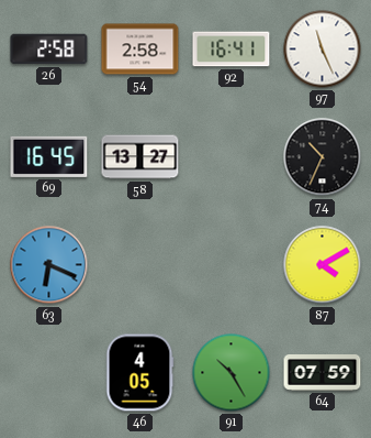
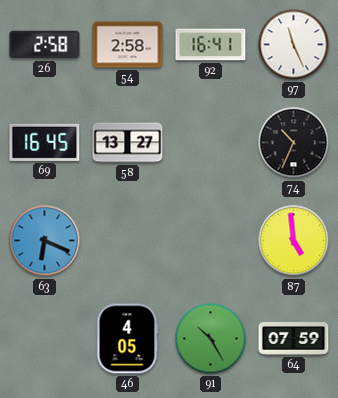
87: 4:10 -> 4:59 (294, 241)
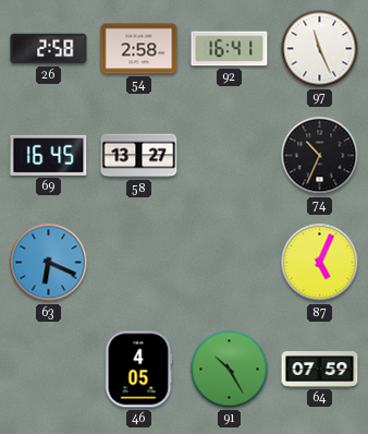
87: 4:59 -> 5:04 (320, 263)
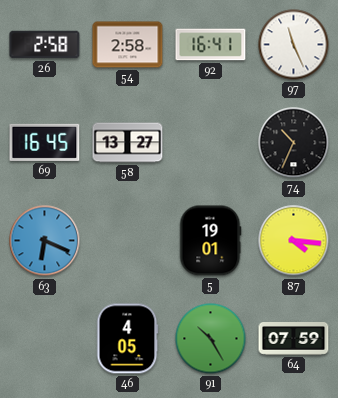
5: none -> 19:01 (211, 241)
87: 5:04 -> 4:16 (294, 241)
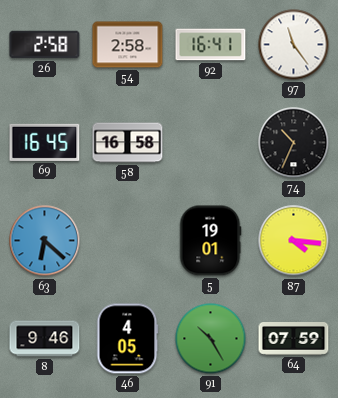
97: 11:26 -> 11:24 (294, 45)
58: 13:27 -> 16:58 (128, 143)
63: 6:19 -> 6:22 (45, 241)
8: none -> 9:46 (45, 339)
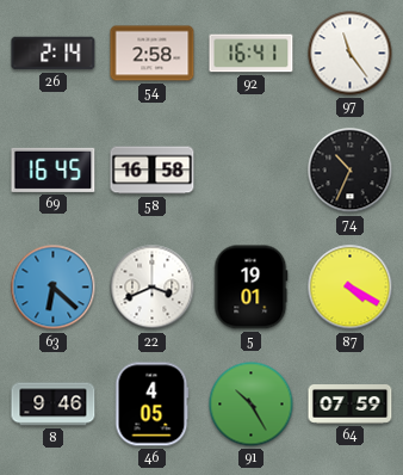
26: 2:58 -> 2:14 (54, 54)
22: none -> 3:41 (153, 288)
87: 4:16 -> 4:20 (351, 288)
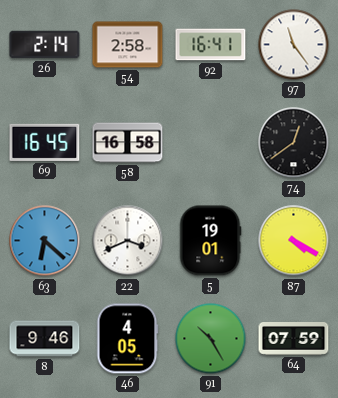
74: 10:34 -> 12:39 (294, 143)
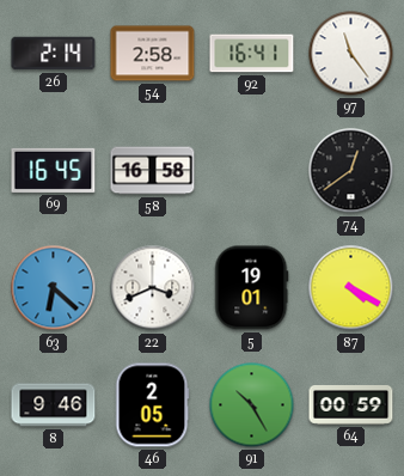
46: 4:05 -> 2:05 (152, 405)
64: 07:59 -> 00:59 (351, 405)
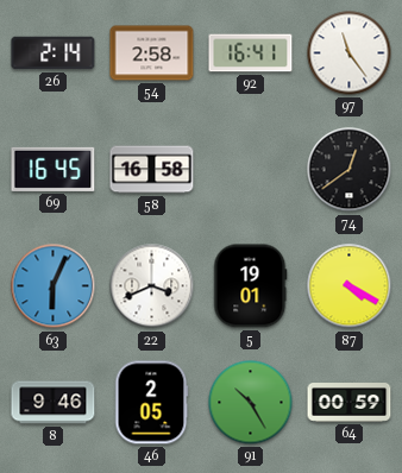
63: 6:22 -> 6:04 (54, 286)
